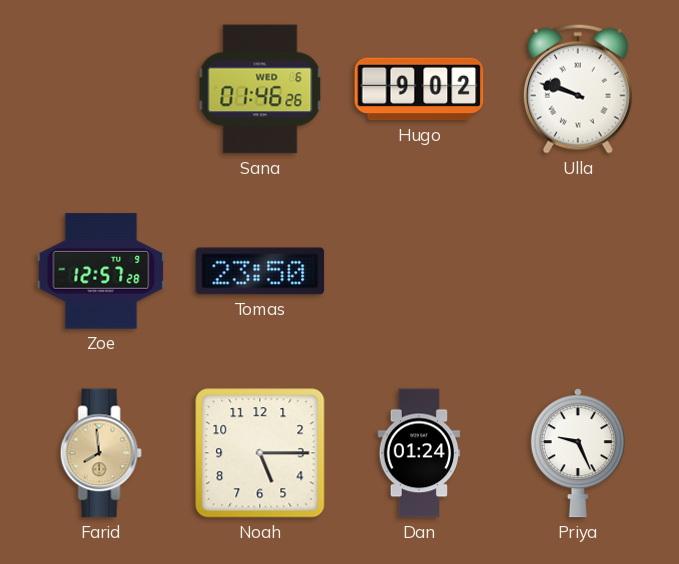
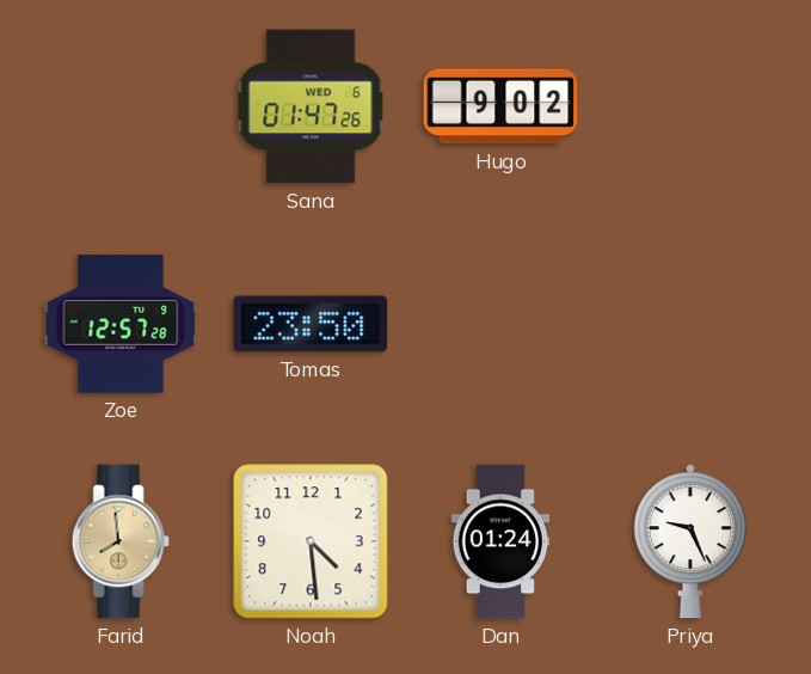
Sana: 01:46 -> 01:47 (311, 106)
Ulla: 9:48 -> none (578, 89)
Noah: 5:15 -> 4:29 (311, 541)
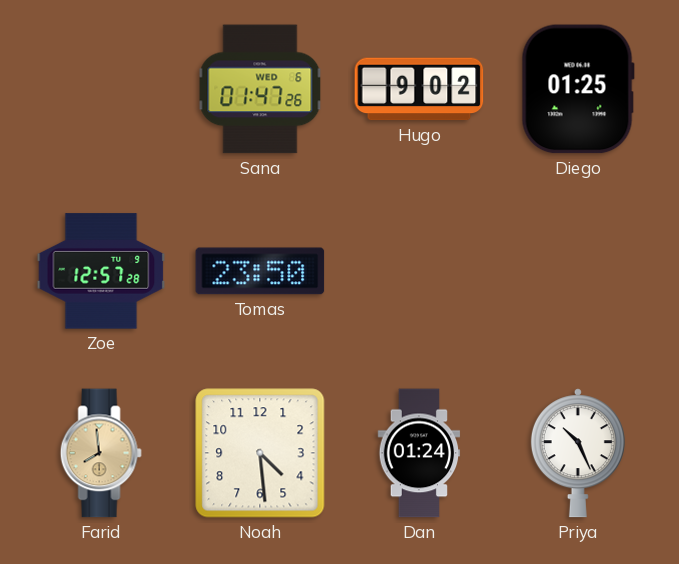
Diego: none -> 01:25 (578, 89)
Priya: 9:26 -> 10:26 (578, 453)
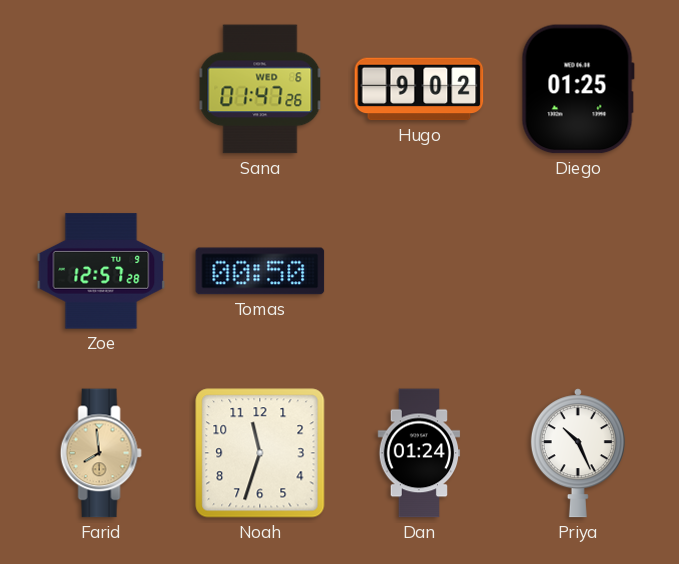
Tomas: 23:50 -> 00:50 (260, 271)
Noah: 4:29 -> 11:33 (260, 453)
